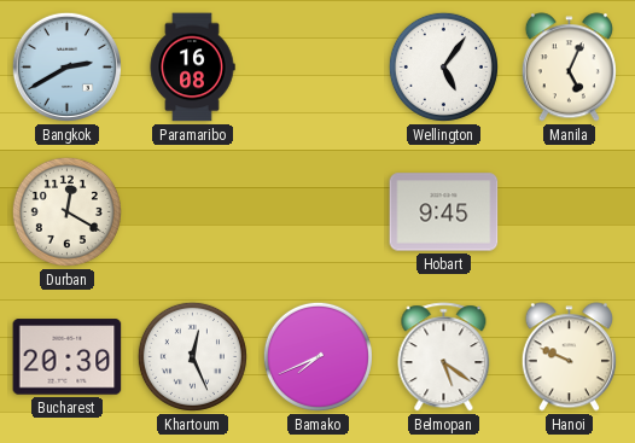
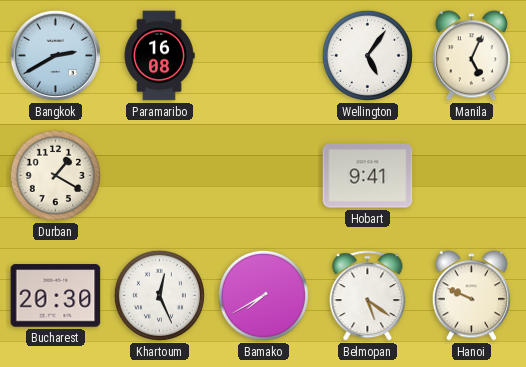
Durban: 12:20 -> 1:20 (55, 175)
Hobart: 9:45 -> 9:41 (368, 176)
Bamako: 7:41 -> 7:40 (263, 295)
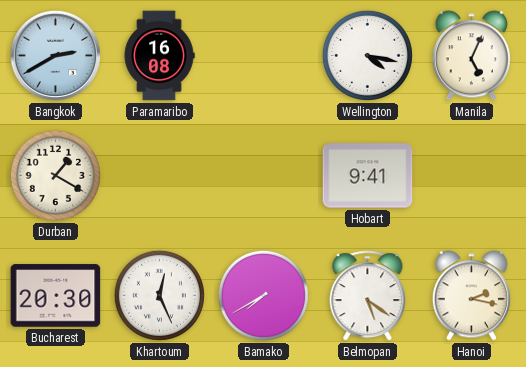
Wellington: 5:06 -> 4:17 (367, 55)
Hanoi: 9:49 -> 2:17 (471, 296)
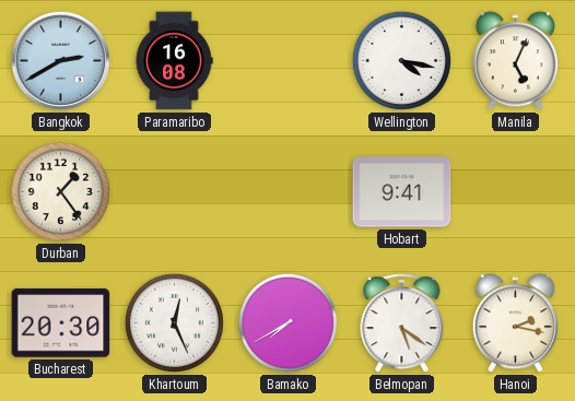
Durban: 1:20 -> 1:24 (60, 191)
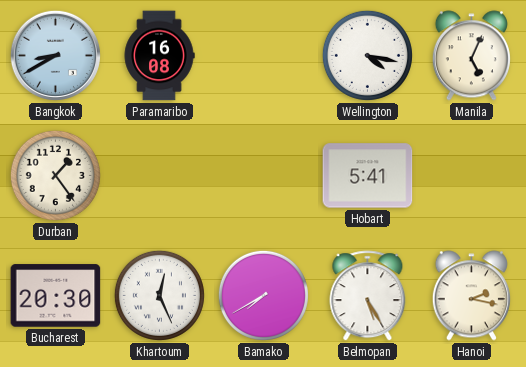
Bangkok: 2:40 -> 8:40 (55, 55)
Hobart: 9:41 -> 5:41 (368, 176)
Belmopan: 5:21 -> 5:25 (368, 296)
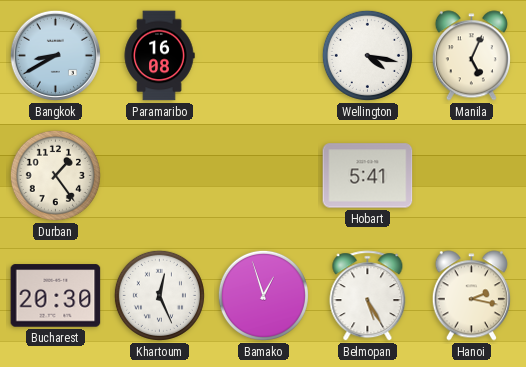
Bamako: 7:40 -> 12:57 (263, 295)
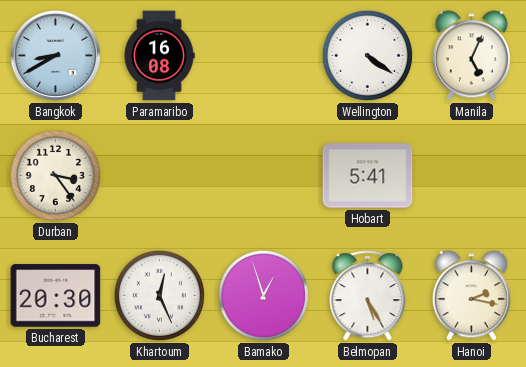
Wellington: 4:17 -> 4:21 (367, 55)
Durban: 1:24 -> 3:24 (55, 175)
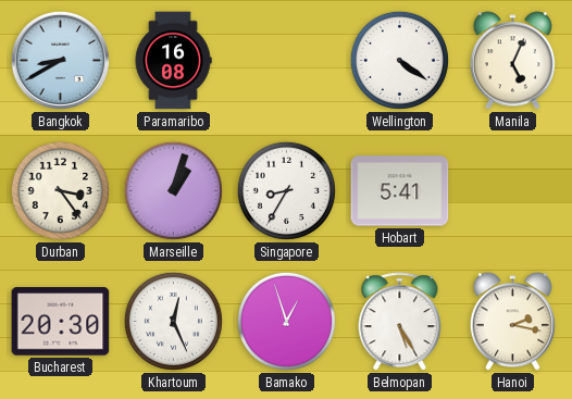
Marseille: none -> 1:03 (173, 190)
Singapore: none -> 8:35 (286, 190)
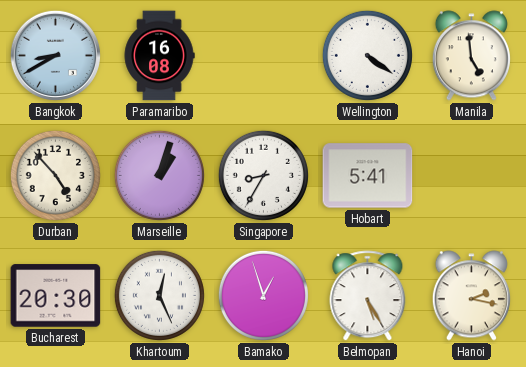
Manila: 5:04 -> 4:59 (471, 56)
Durban: 3:24 -> 4:53 (55, 175)
